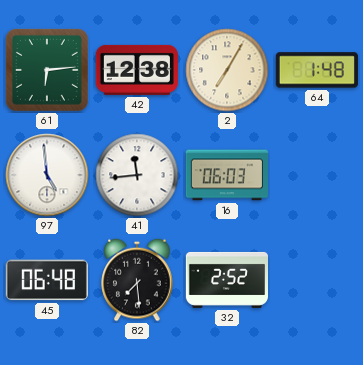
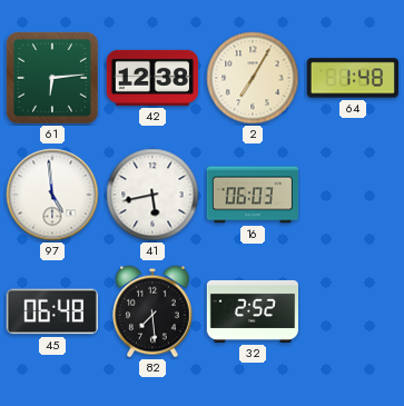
41: 11:44 -> 5:43 (152, 195)
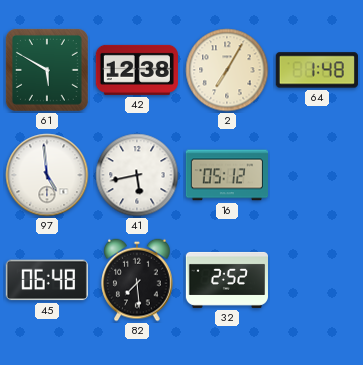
61: 6:14 -> 5:50 (47, 70)
16: 06:03 -> 05:12 (226, 175)
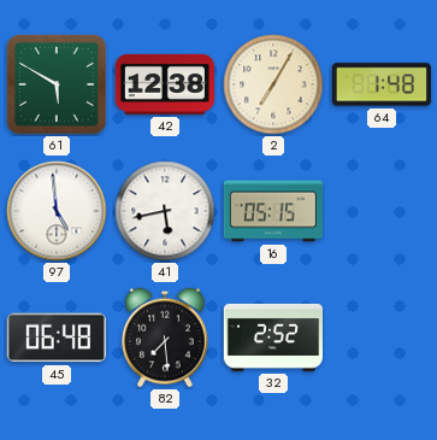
16: 05:12 -> 05:15 (272, 211)
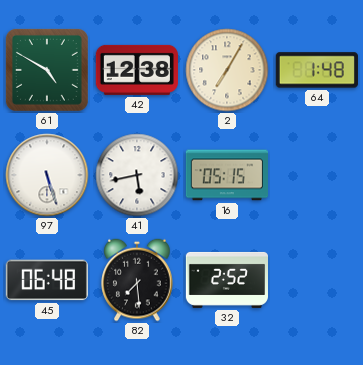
61: 5:50 -> 4:50 (47, 70)
97: 4:59 -> 5:27 (47, 175)
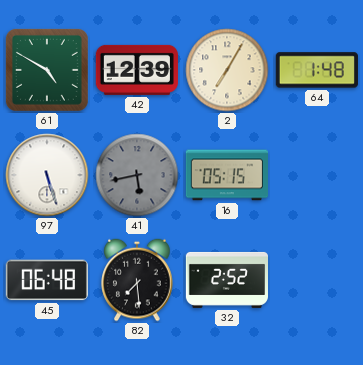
42: 12:38 -> 12:39 (137, 70)
41 dial: white -> grey (137, 175)
